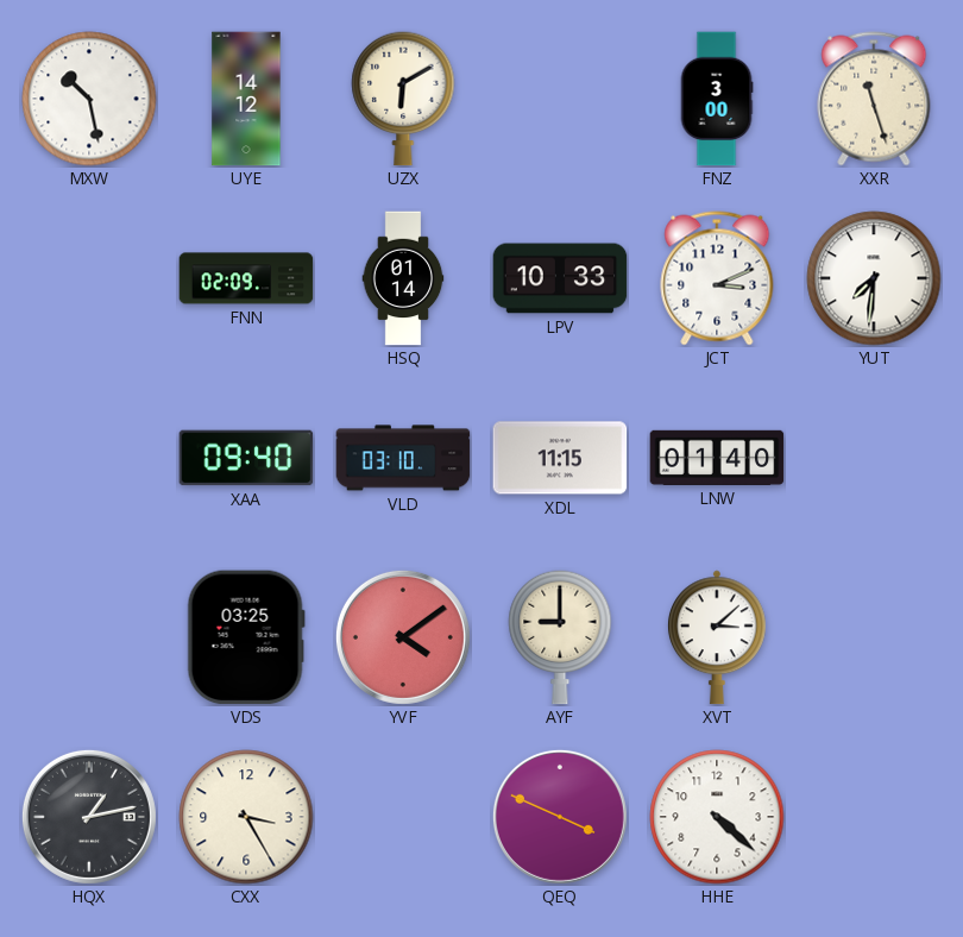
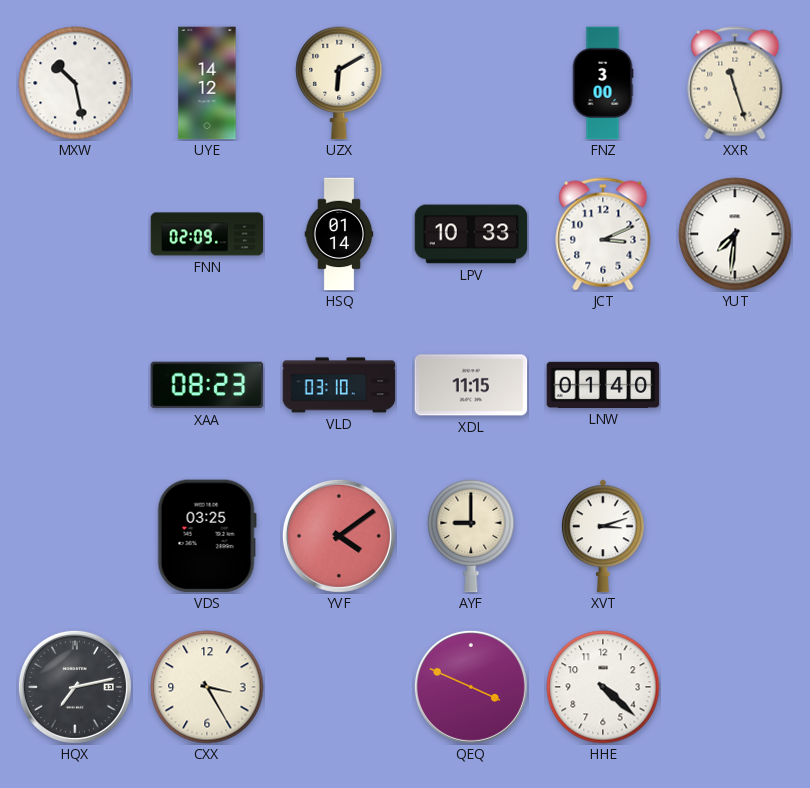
XAA: 09:40 -> 08:23 (207, 385)
XVT: 3:08 -> 3:12 (603, 536)
HQX: 1:13 -> 7:13 (75, 687)
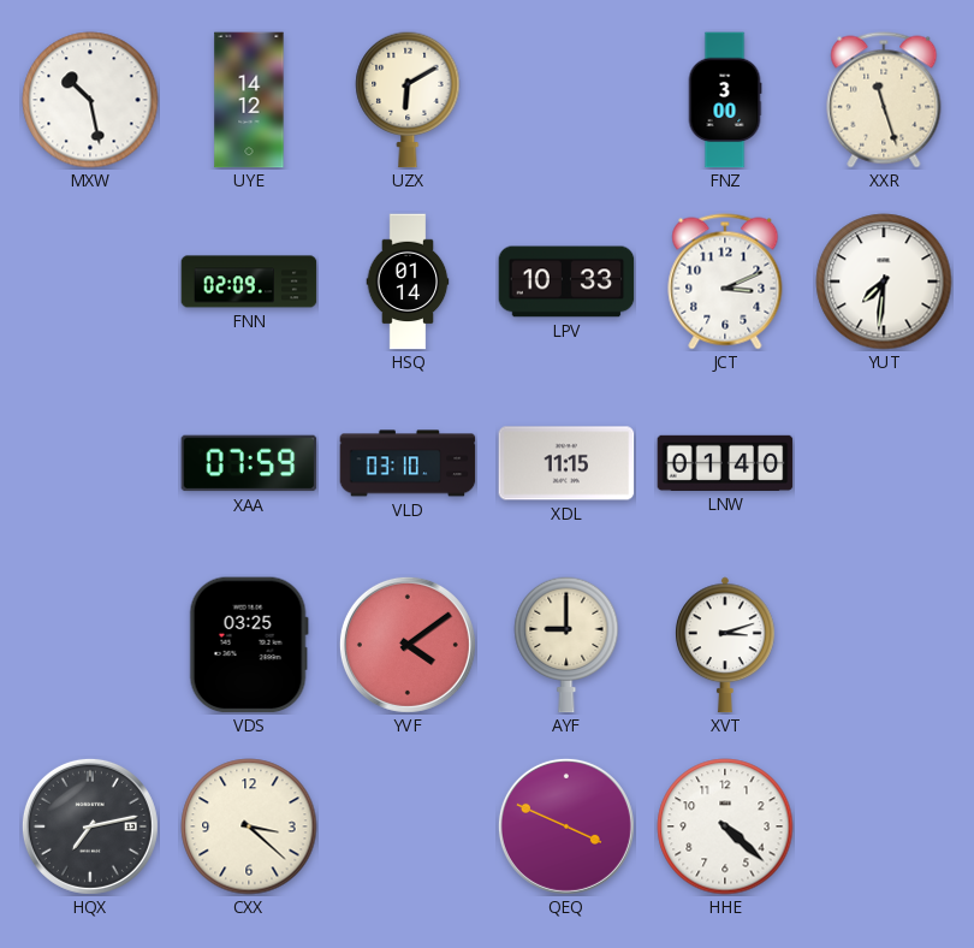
XAA: 08:23 -> 07:59 (249, 463)
CXX: 3:25 -> 3:22 (249, 826)
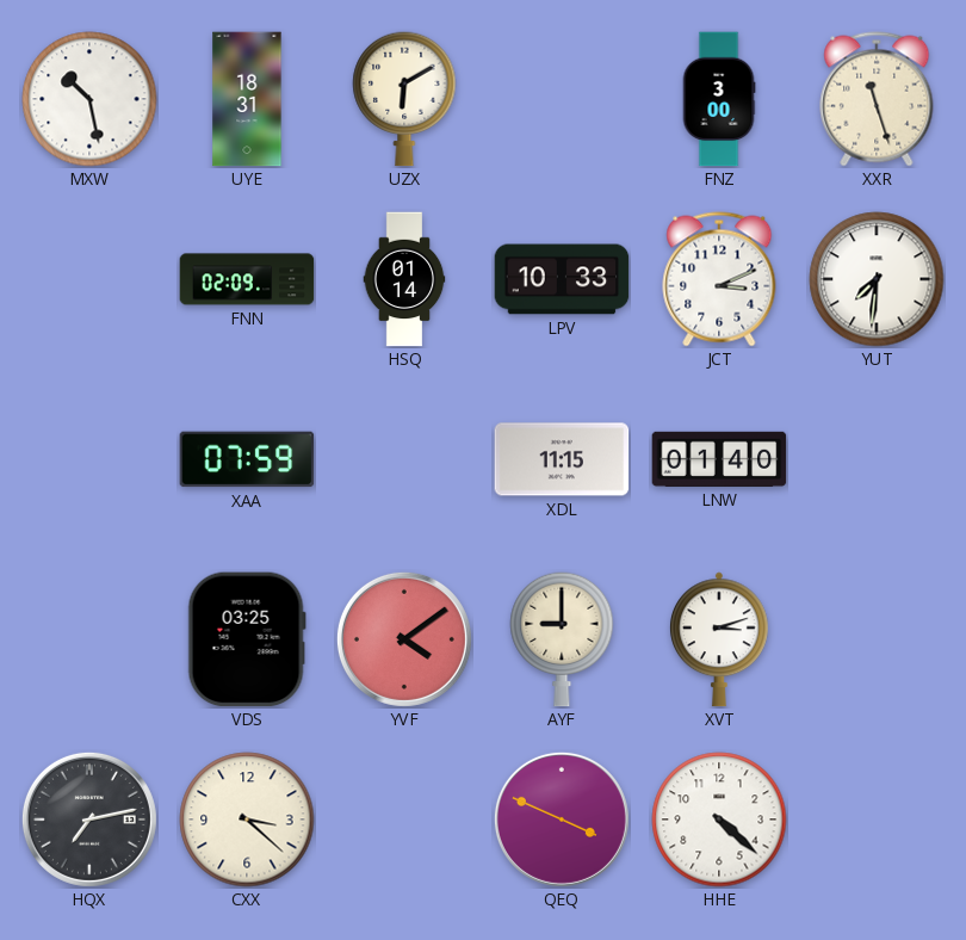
UYE: 14:12 -> 18:31 (247, 99)
VLD: 03:10 -> none (408, 463)
